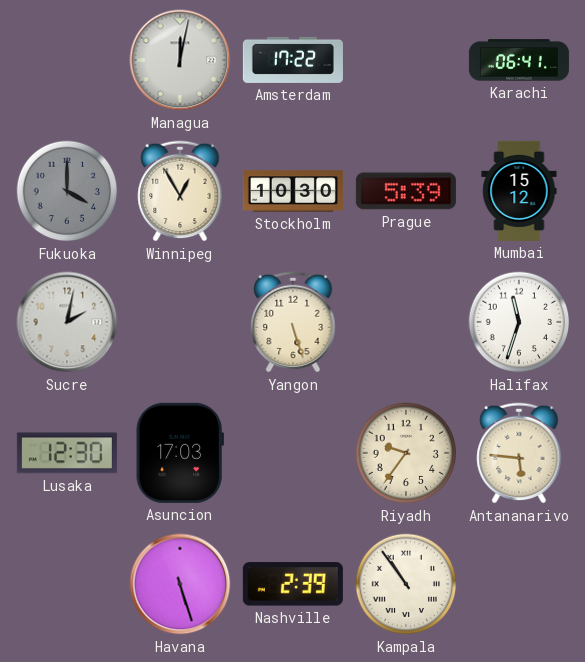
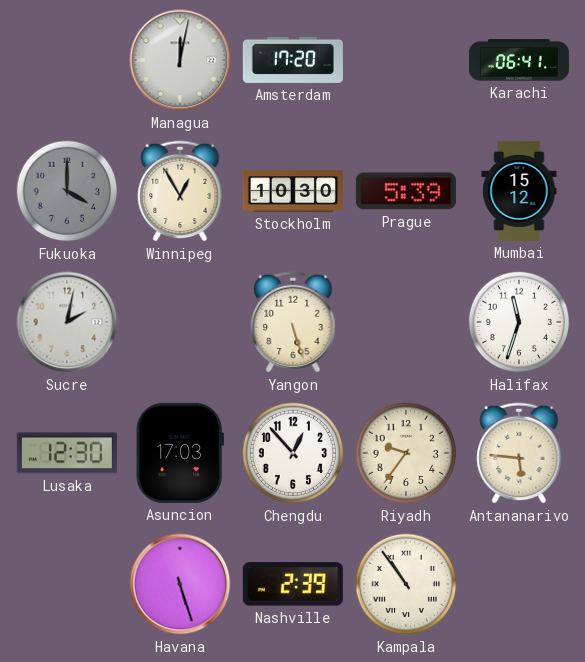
Amsterdam: 17:22 -> 17:20 (293, 60)
Chengdu: none -> 12:53 (293, 453)
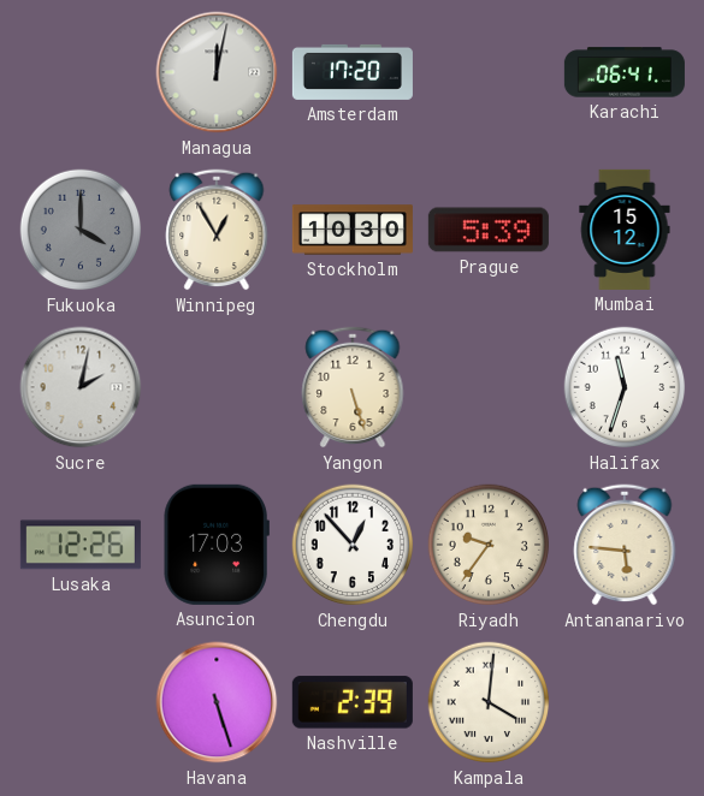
Lusaka: 12:30 -> 12:26 (81, 545)
Kampala: 10:54 -> 4:01 (489, 702)
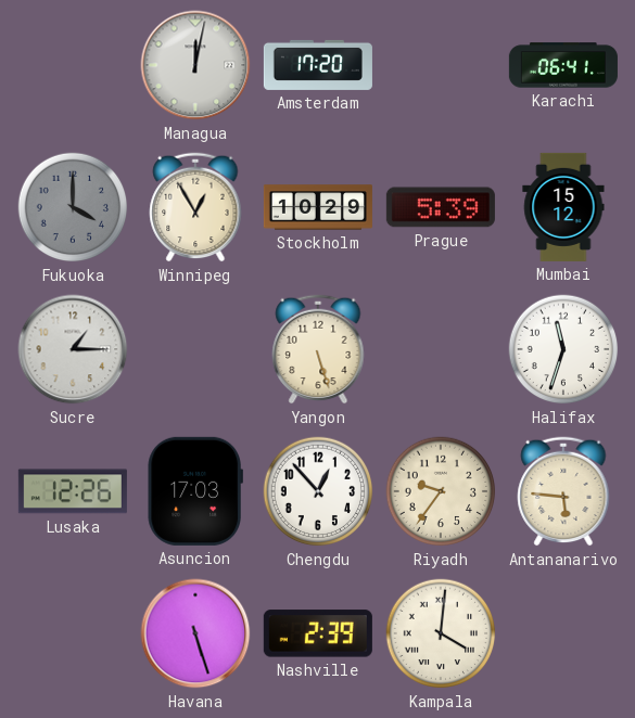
Stockholm: 10:30 -> 10:29 (318, 207)
Sucre: 2:02 -> 1:15 (73, 349)
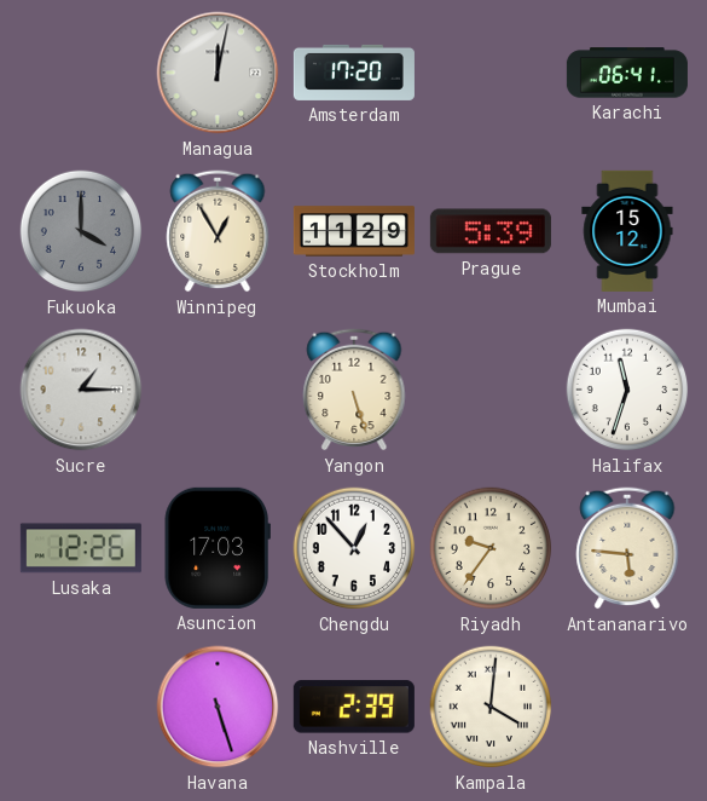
Stockholm: 10:29 -> 11:29 (354, 231)
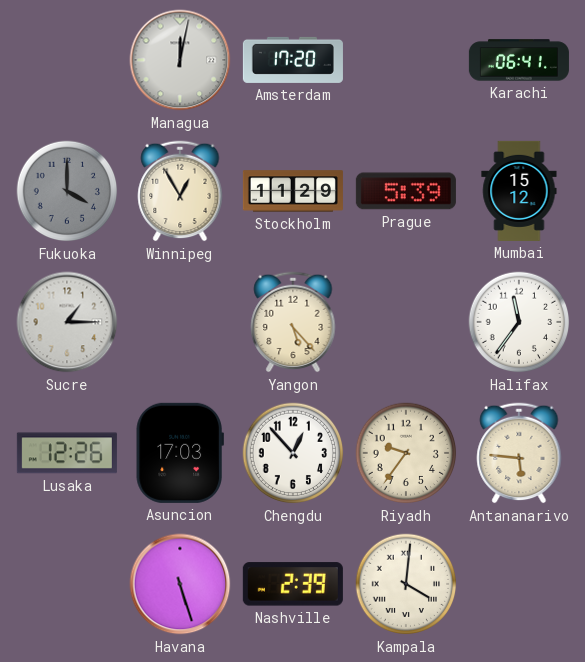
Yangon: 5:27 -> 5:23 (293, 322)
Halifax: 11:33 -> 11:36 (519, 322)
